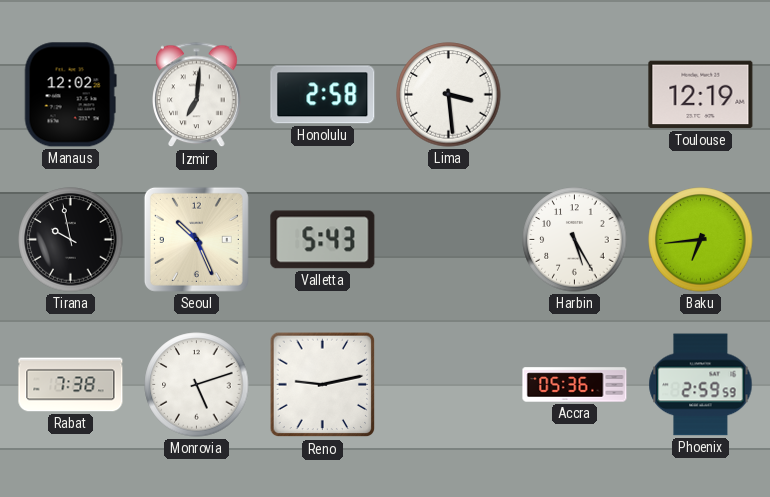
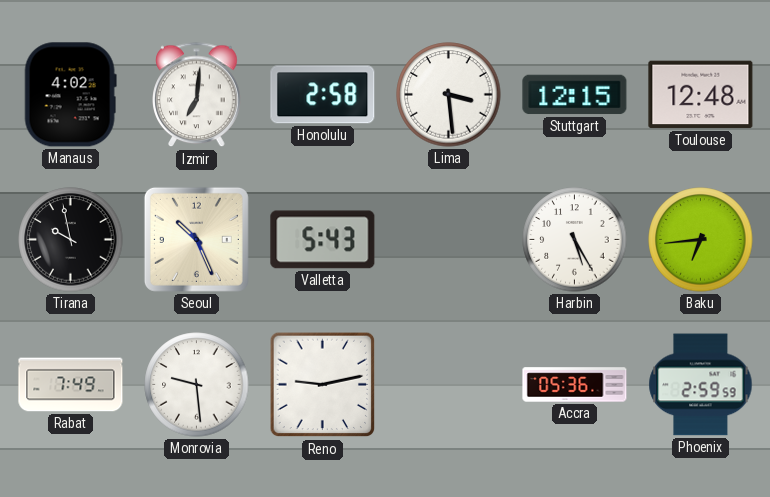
Manaus: 12:02 -> 4:02 (70, 95)
Stuttgart: none -> 12:15 (575, 95)
Toulouse: 12:19 -> 12:48 (701, 95)
Rabat: 7:38 -> 7:49 (71, 385)
Monrovia: 5:12 -> 9:29 (197, 385)
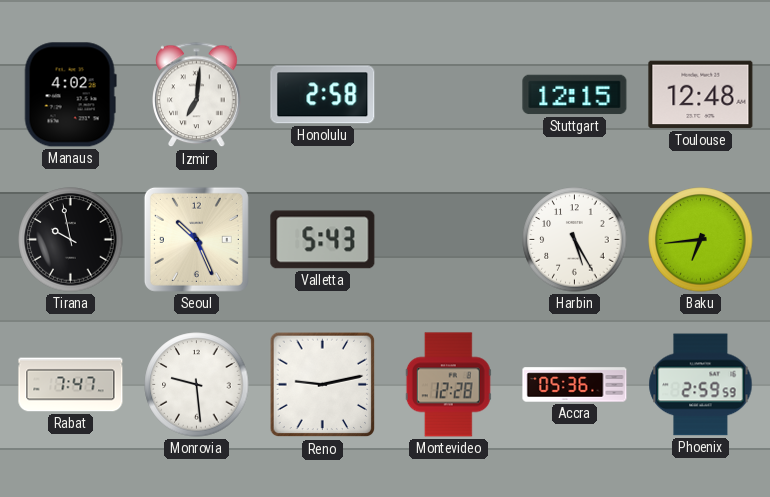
Lima: 3:29 -> none (449, 95)
Rabat: 7:49 -> 7:47 (71, 385)
Montevideo: none -> 12:28 (448, 385)
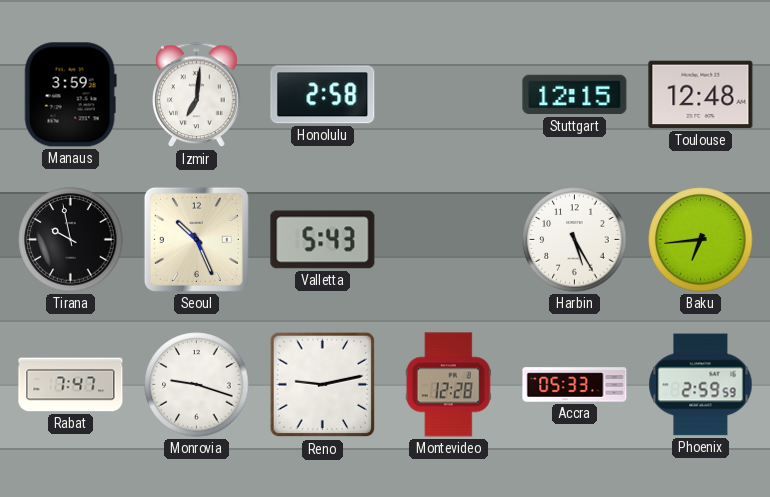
Manaus: 4:02 -> 3:59 (70, 95)
Monrovia: 9:29 -> 9:18 (197, 385)
Accra: 05:36 -> 05:33 (575, 385)
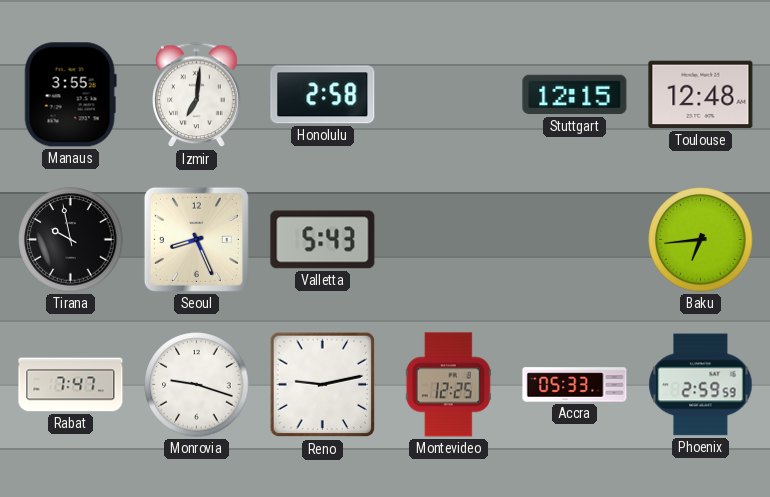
Manaus: 3:59 -> 3:55 (70, 95)
Seoul: 10:26 -> 8:26 (196, 239)
Harbin: 5:25 -> none (575, 240)
Montevideo: 12:28 -> 12:25 (448, 385)
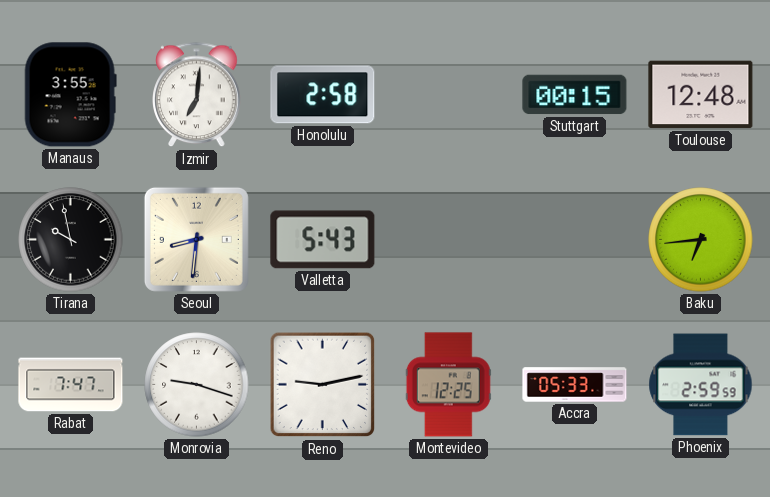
Stuttgart: 12:15 -> 00:15 (575, 95)
Seoul: 8:26 -> 8:31 (196, 239)
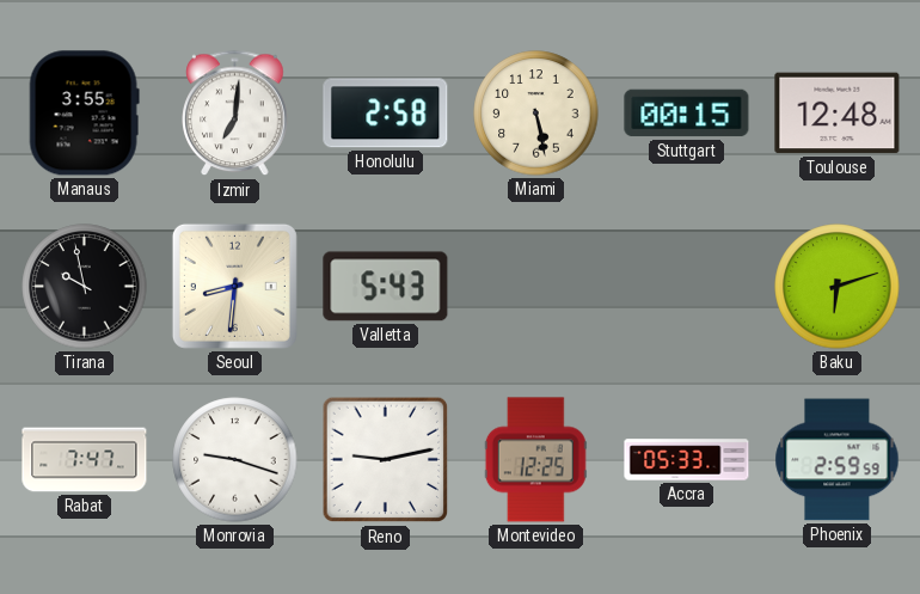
Miami: none -> 5:28 (536, 114)
Baku: 6:44 -> 6:12 (838, 287)
